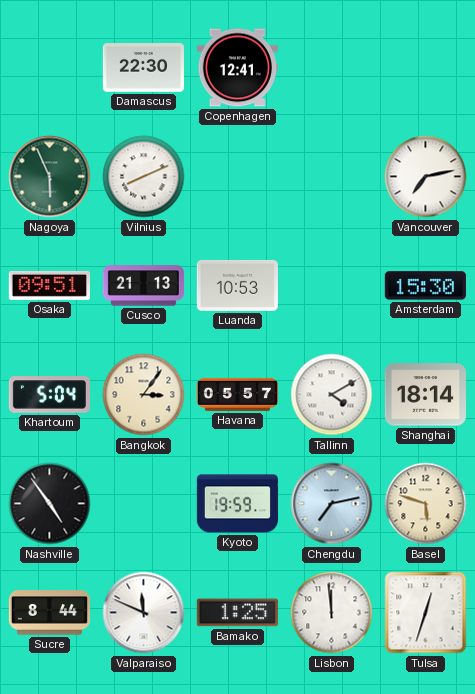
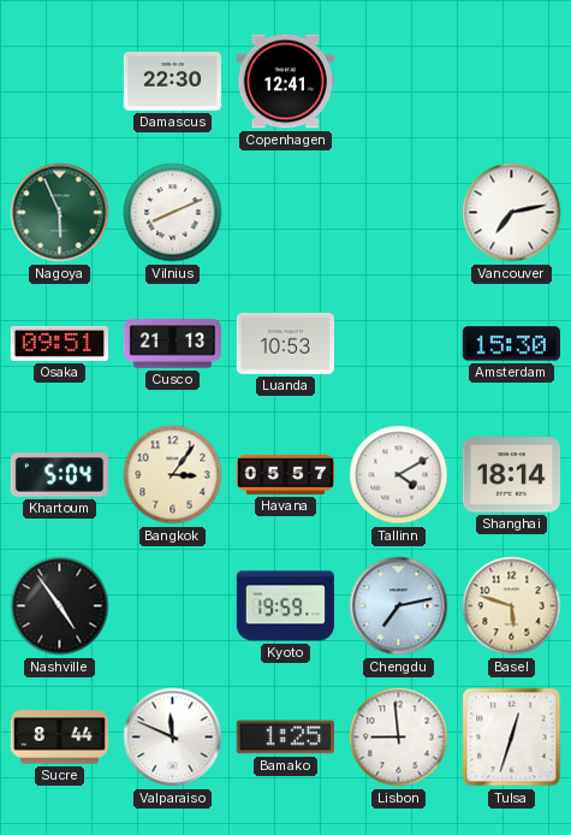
Lisbon: 11:59 -> 8:59 (399, 738)
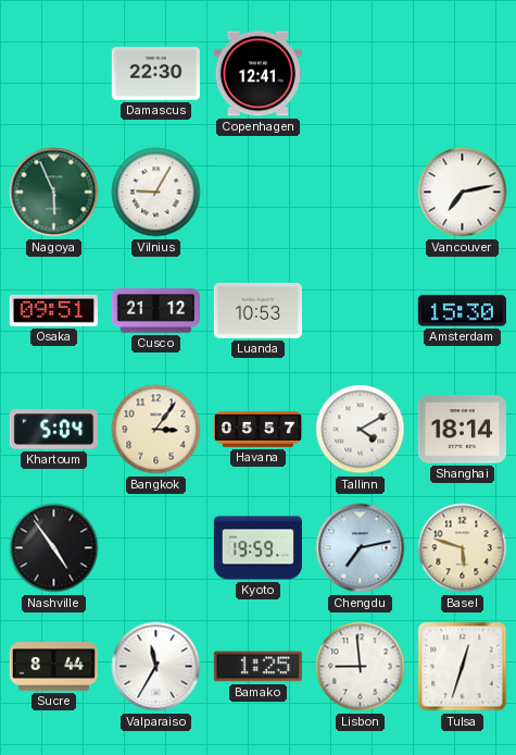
Vilnius: 8:11 -> 9:05 (156, 193)
Cusco: 21:13 -> 21:12 (155, 311)
Valparaiso: 11:49 -> 11:35 (156, 667)
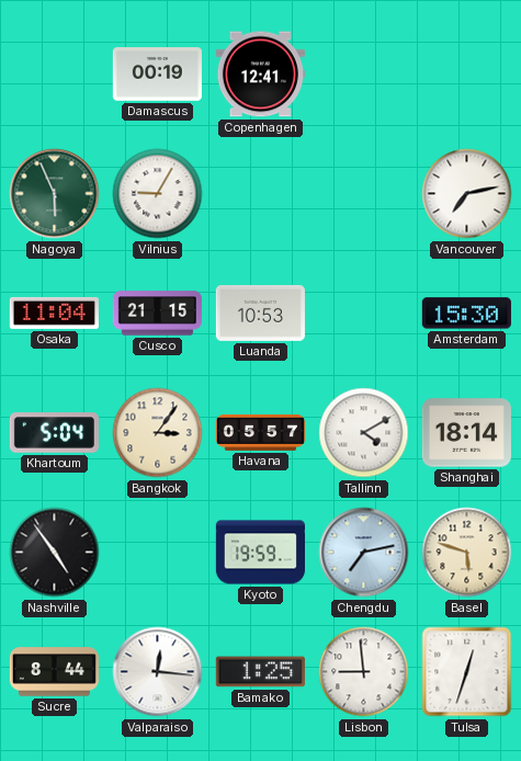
Damascus: 22:30 -> 00:19 (157, 75)
Osaka: 09:51 -> 11:04 (54, 313)
Cusco: 21:12 -> 21:15 (157, 314)
Valparaiso: 11:35 -> 12:16 (158, 672)
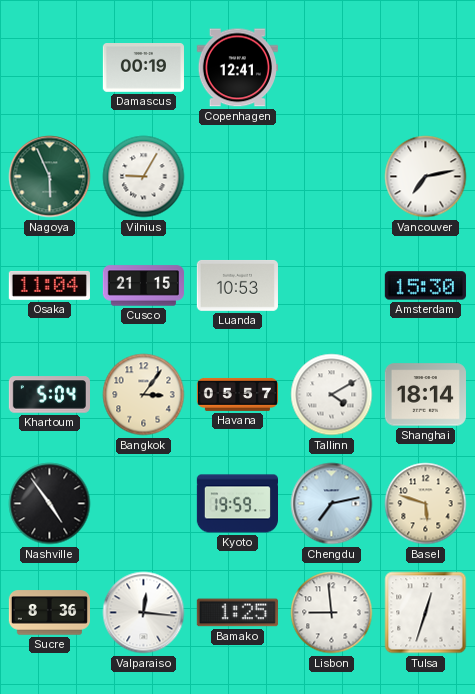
Sucre: 8:44 -> 8:36 (49, 613)
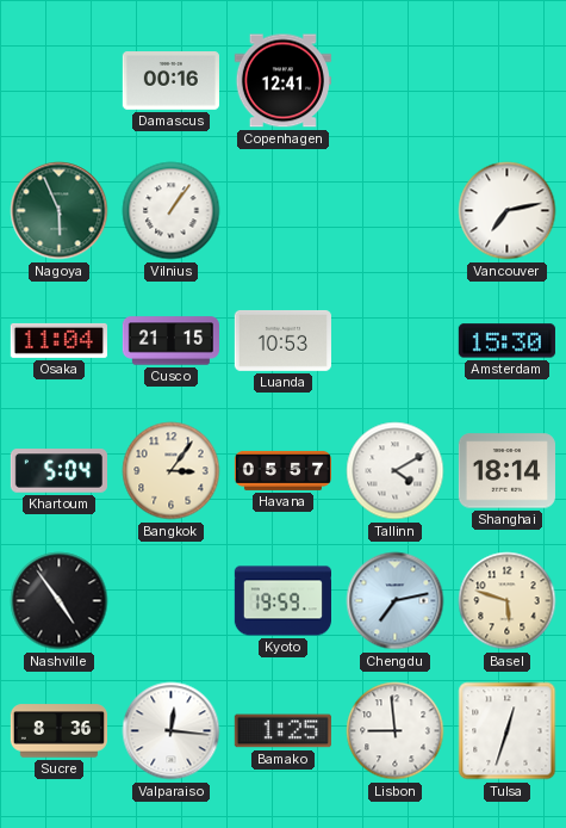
Damascus: 00:19 -> 00:16 (170, 81)
Vilnius: 9:05 -> 1:06 (172, 211)
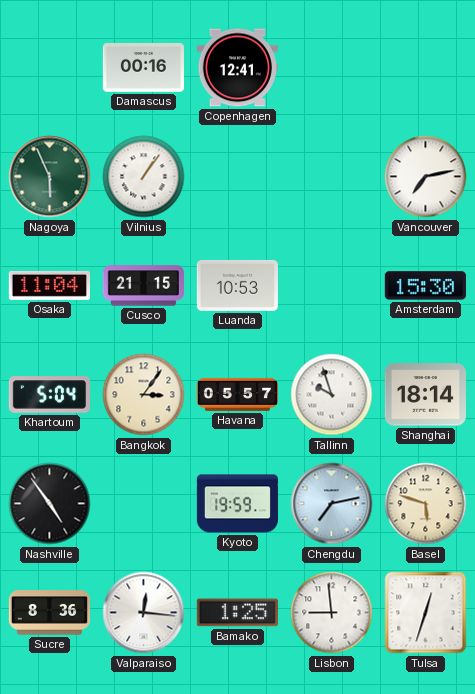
Tallinn: 4:10 -> 9:57 (332, 395)
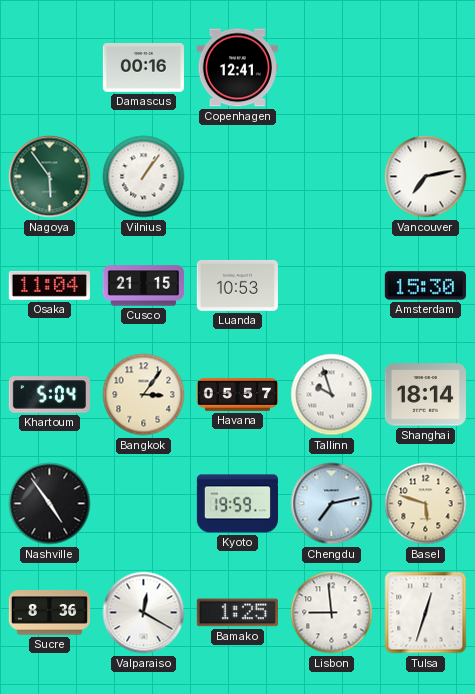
Nagoya: 5:56 -> 5:54 (50, 177)
Valparaiso: 12:16 -> 12:20 (144, 613)
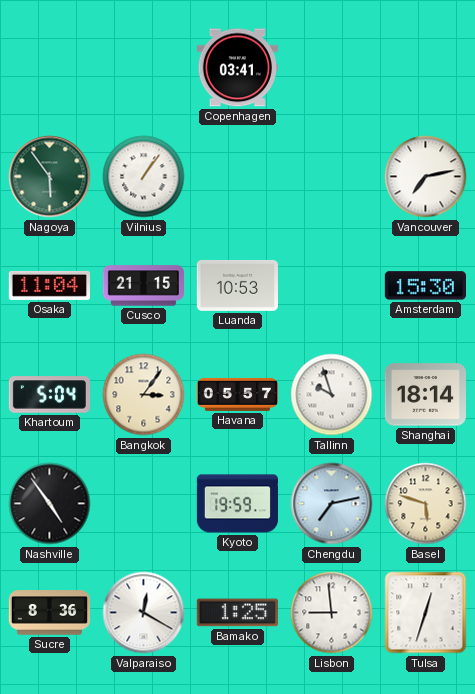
Damascus: 00:16 -> none (143, 68)
Copenhagen: 12:41 -> 03:41 (237, 68)
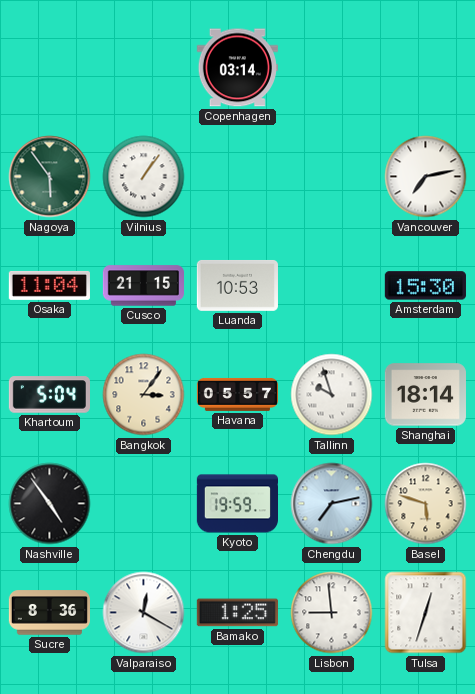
Copenhagen: 03:41 -> 03:14 (237, 68)
